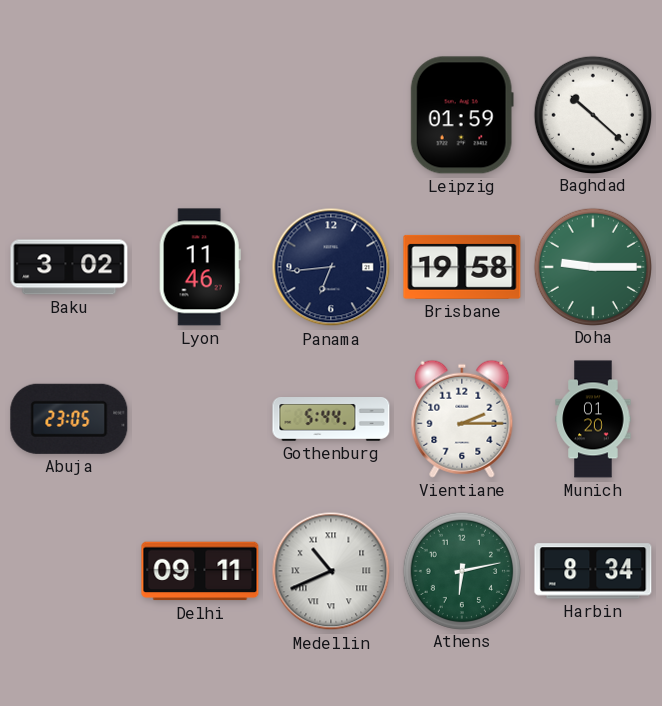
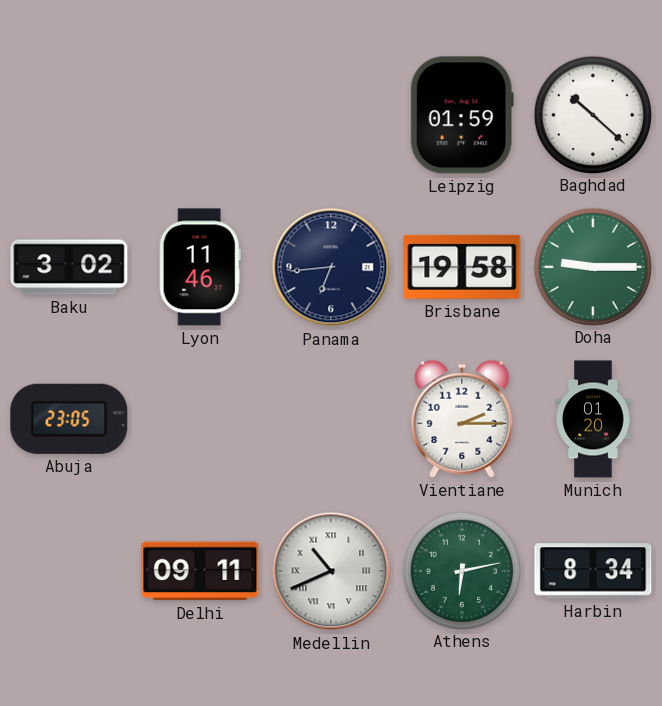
Gothenburg: 5:44 -> none (331, 420)
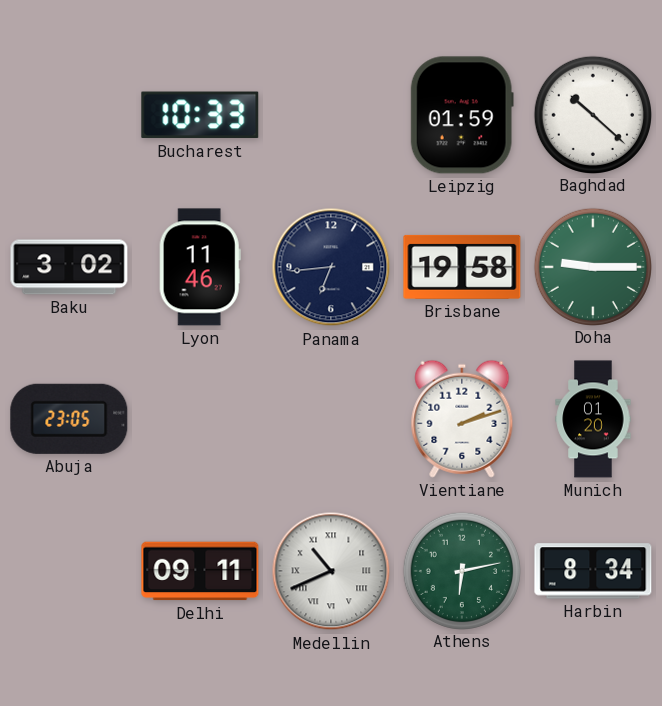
Bucharest: none -> 10:33 (200, 115)
Vientiane: 2:15 -> 2:12 (462, 419)
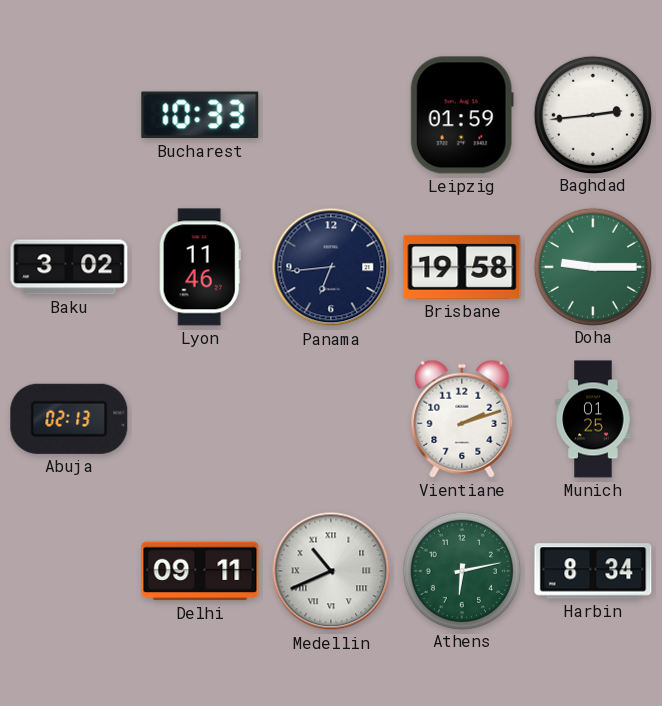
Baghdad: 10:22 -> 2:44 (592, 114)
Abuja: 23:05 -> 02:13 (69, 419)
Munich: 01:20 -> 01:25 (593, 419)
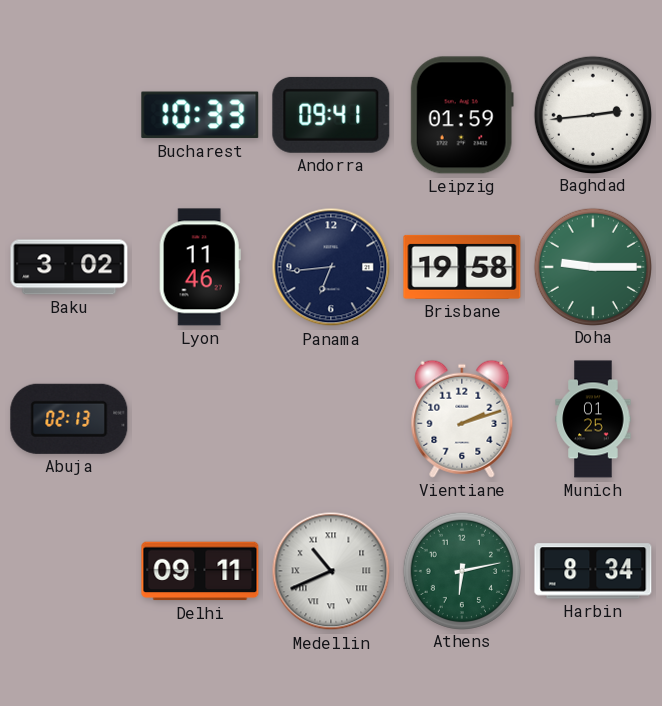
Andorra: none -> 09:41 (331, 115)
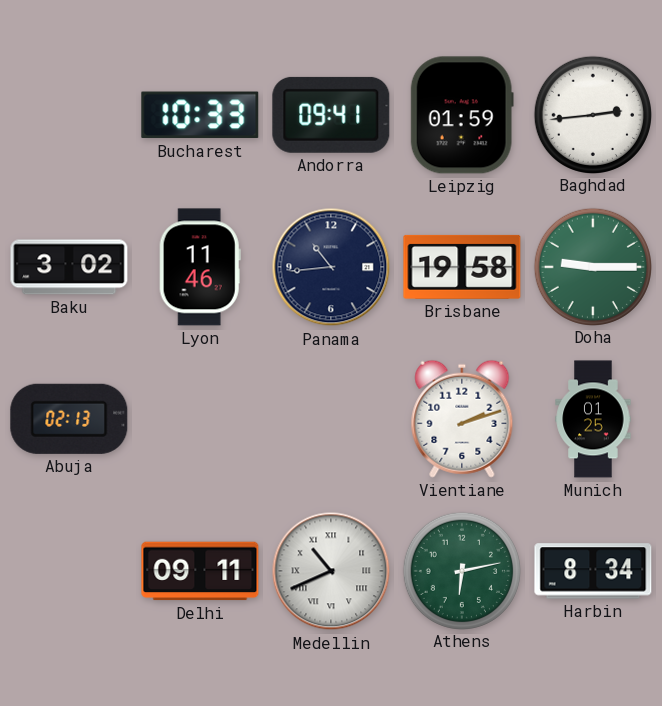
Panama: 6:44 -> 10:44 (331, 267)
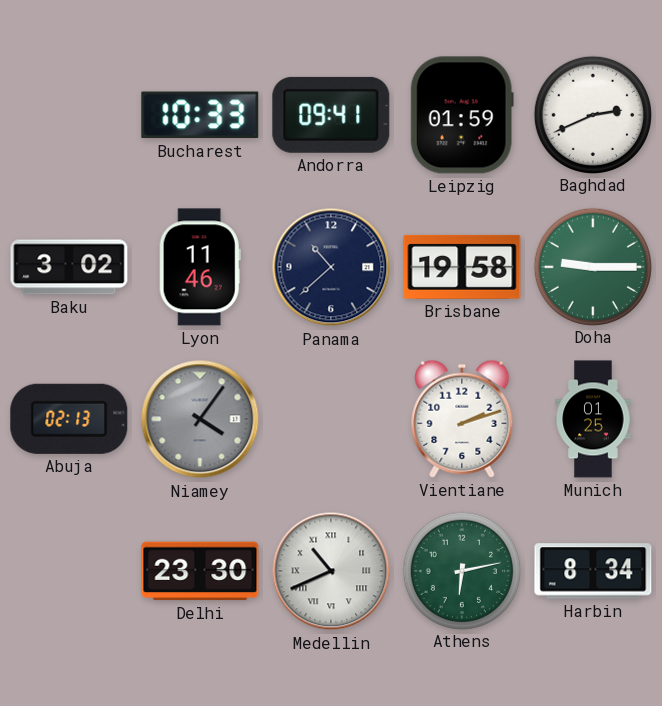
Baghdad: 2:44 -> 2:41 (592, 114)
Panama: 10:44 -> 10:38 (331, 267)
Niamey: none -> 4:06 (200, 419)
Delhi: 09:11 -> 23:30 (200, 571)
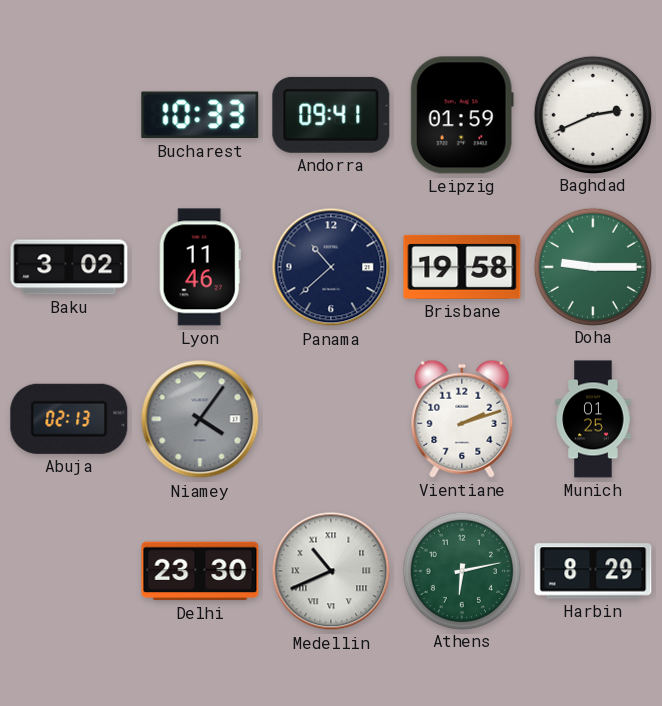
Harbin: 8:34 -> 8:29 (593, 571)
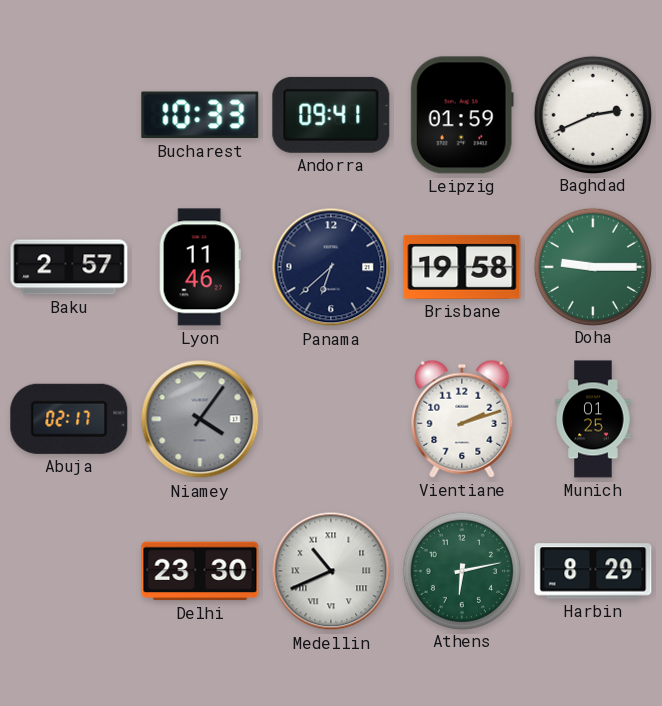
Baku: 3:02 -> 2:57 (69, 267)
Panama: 10:38 -> 6:38 (331, 267)
Abuja: 02:13 -> 02:17 (69, 419)
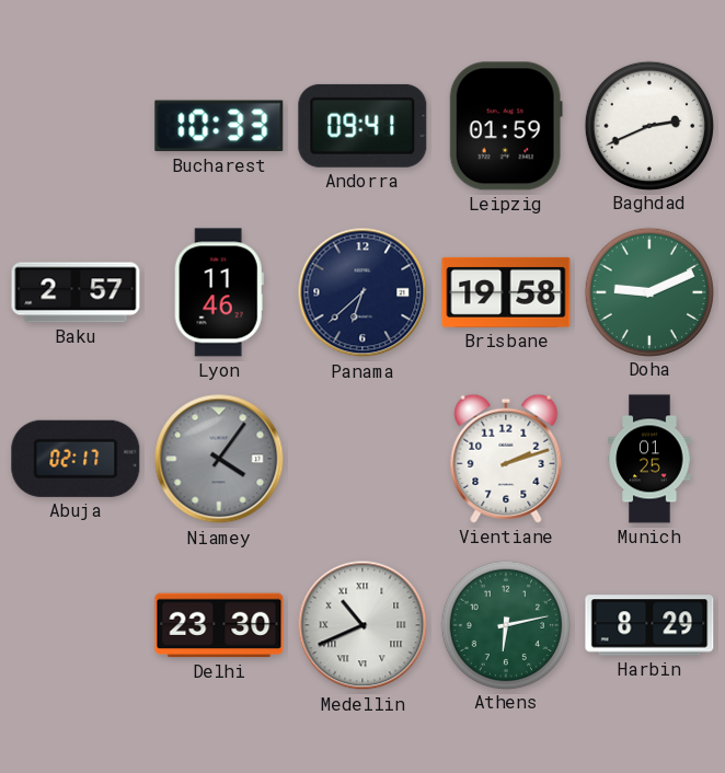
Doha: 9:15 -> 9:11 (648, 291)
